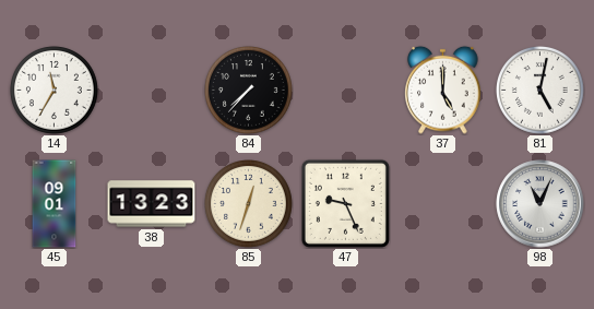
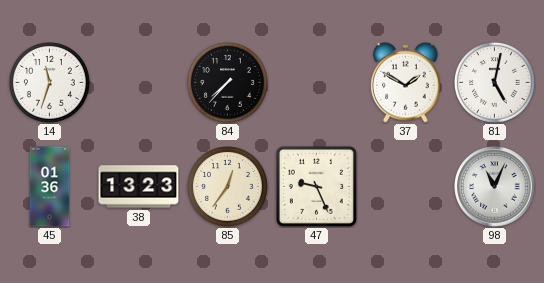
14: 11:35 -> 11:33 (50, 83)
37: 5:00 -> 1:50 (406, 82)
45: 09:01 -> 01:36 (50, 187)
85: 12:33 -> 12:36 (228, 187)
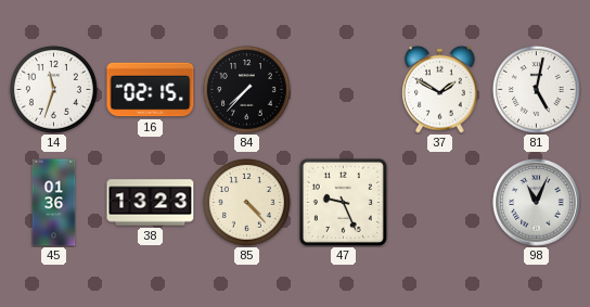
16: none -> 02:15 (151, 90)
85: 12:36 -> 4:23 (247, 203)
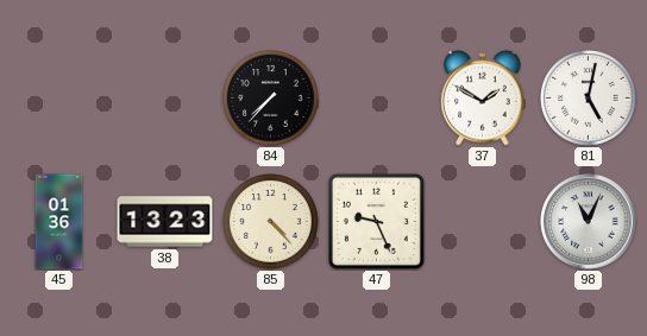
14: 11:33 -> none (54, 90)
16: 02:15 -> none (151, 90)
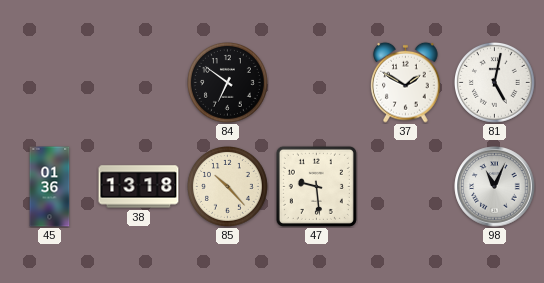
84: 7:37 -> 6:51 (228, 83)
38: 13:23 -> 13:18 (139, 187)
85: 4:23 -> 10:23 (228, 187)
47: 9:26 -> 9:29 (316, 186)
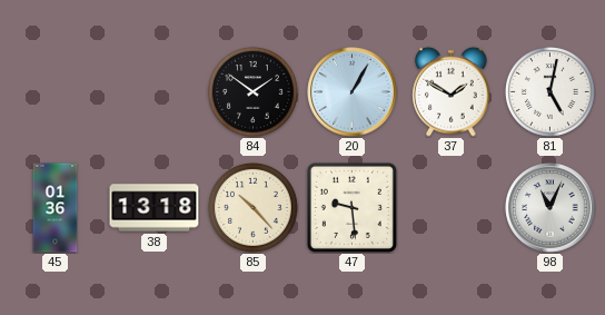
84: 6:51 -> 1:51 (254, 92)
20: none -> 1:05 (353, 92)
